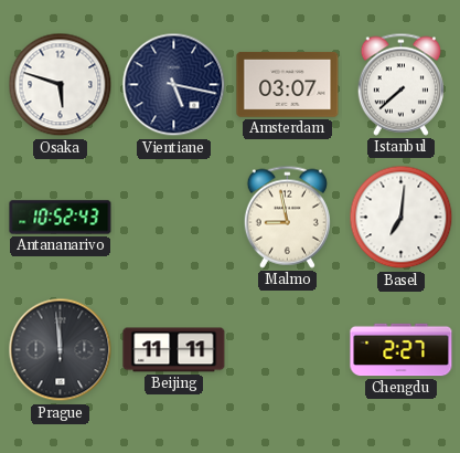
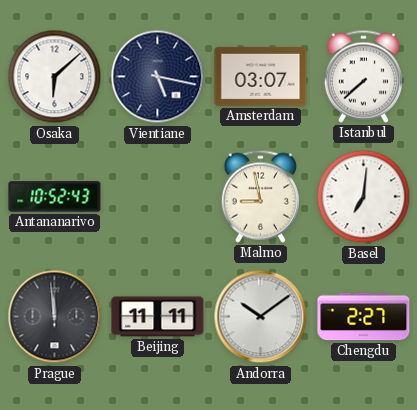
Osaka: 5:48 -> 6:08 (55, 77)
Andorra: none -> 10:09 (261, 317)
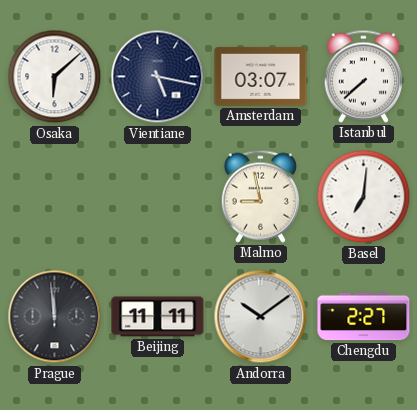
Antananarivo: 10:52 -> none (55, 197)
